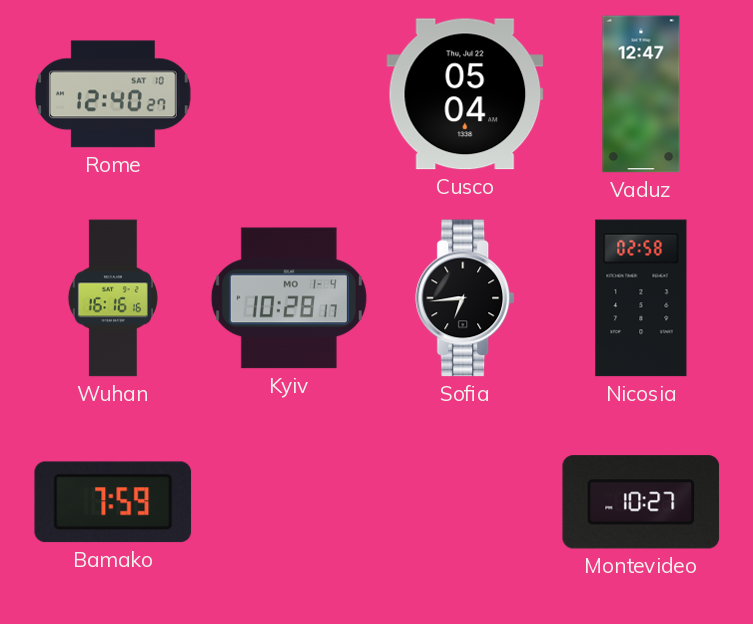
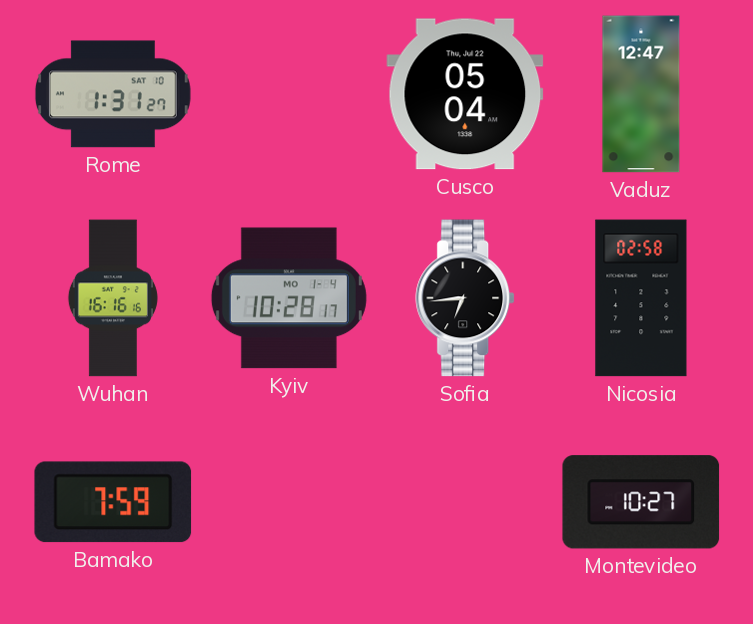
Rome: 12:40 -> 1:31 (113, 94)
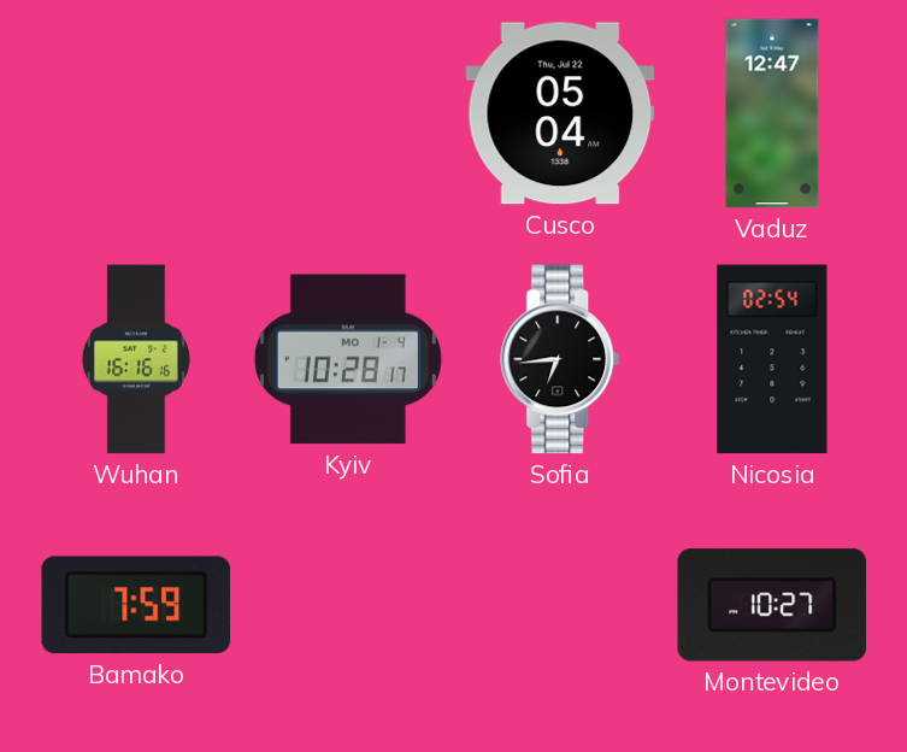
Rome: 1:31 -> none (113, 94)
Nicosia: 02:58 -> 02:54 (772, 359)
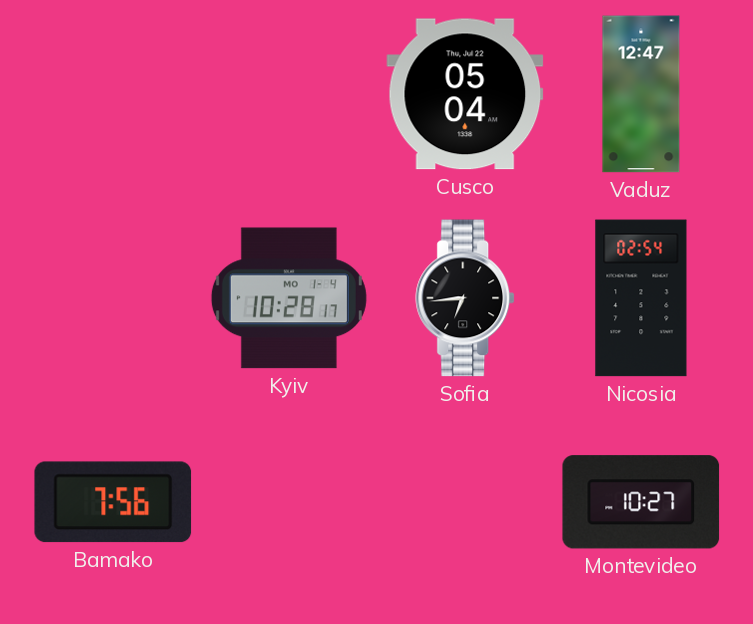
Wuhan: 16:16 -> none (136, 359)
Bamako: 7:59 -> 7:56 (113, 502)
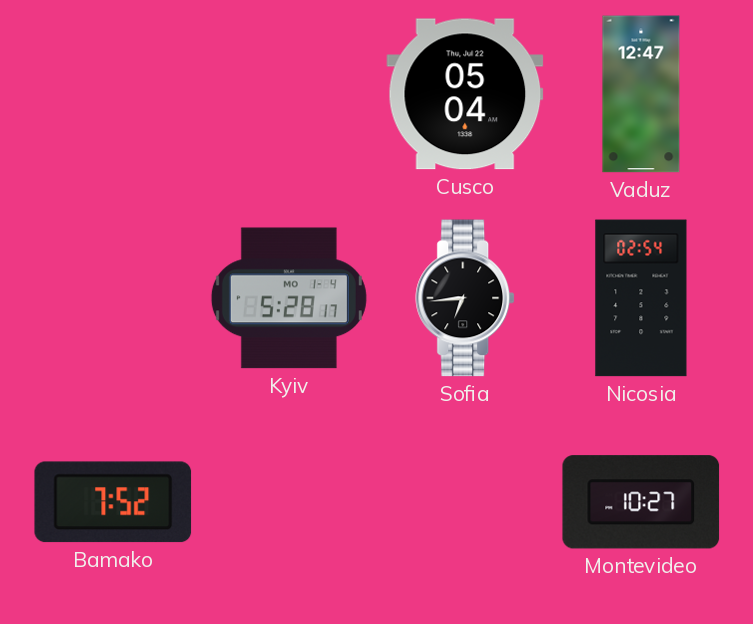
Kyiv: 10:28 -> 5:28 (289, 298)
Bamako: 7:56 -> 7:52 (113, 502)
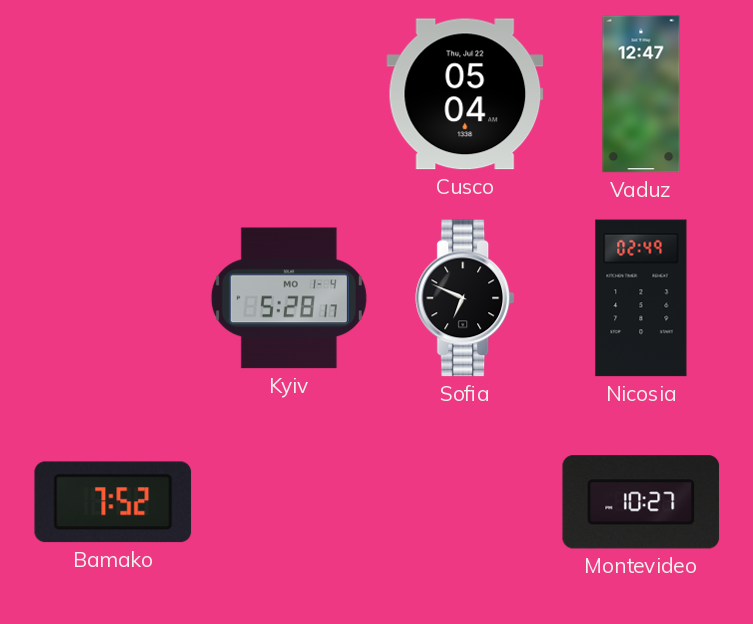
Sofia: 6:44 -> 6:49 (466, 298)
Nicosia: 02:54 -> 02:49 (641, 298)
